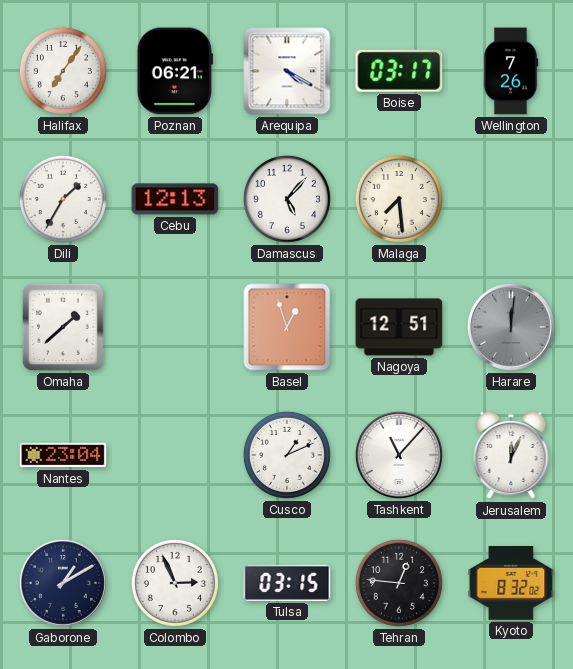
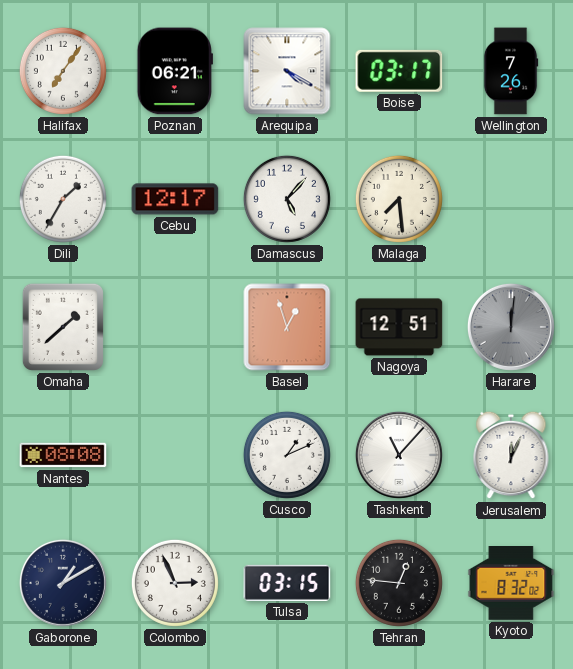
Cebu: 12:13 -> 12:17 (175, 199)
Nantes: 23:04 -> 08:08 (63, 455)
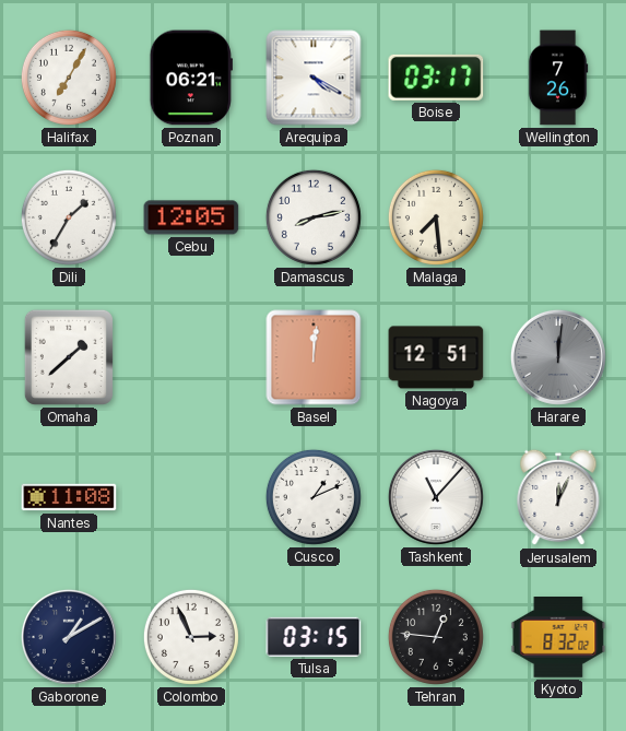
Halifax: 7:06 -> 7:05 (69, 78)
Cebu: 12:17 -> 12:05 (191, 217)
Damascus: 5:07 -> 8:13 (314, 217)
Basel: 12:57 -> 12:01 (314, 357)
Nantes: 08:08 -> 11:08 (69, 497)
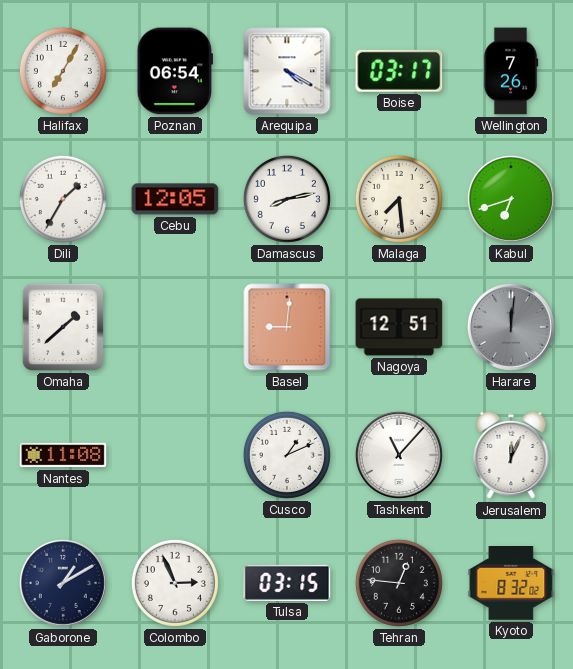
Poznan: 06:21 -> 06:54 (175, 71)
Kabul: none -> 6:42 (511, 199)
Basel: 12:01 -> 9:01 (287, 327)
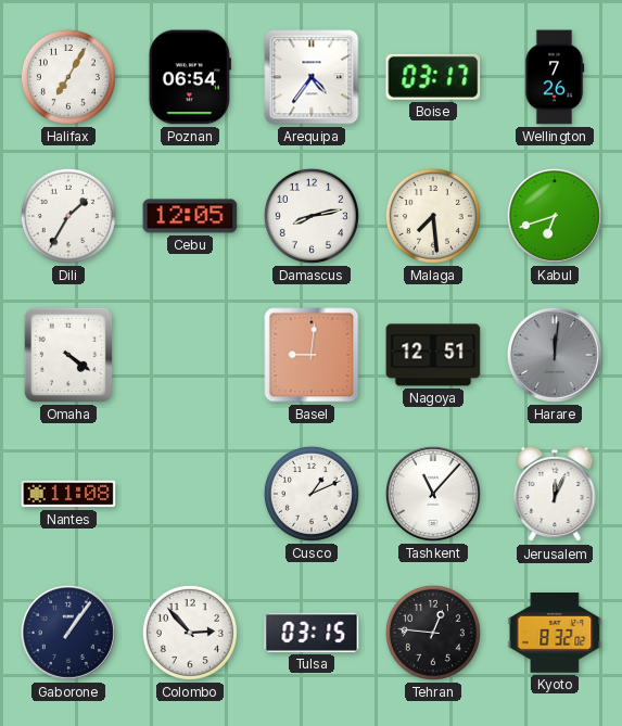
Arequipa: 4:20 -> 4:36 (312, 77)
Omaha: 1:38 -> 4:21 (68, 355)
Gaborone: 1:10 -> 1:06 (68, 633)
Colombo: 2:56 -> 2:53 (190, 633)
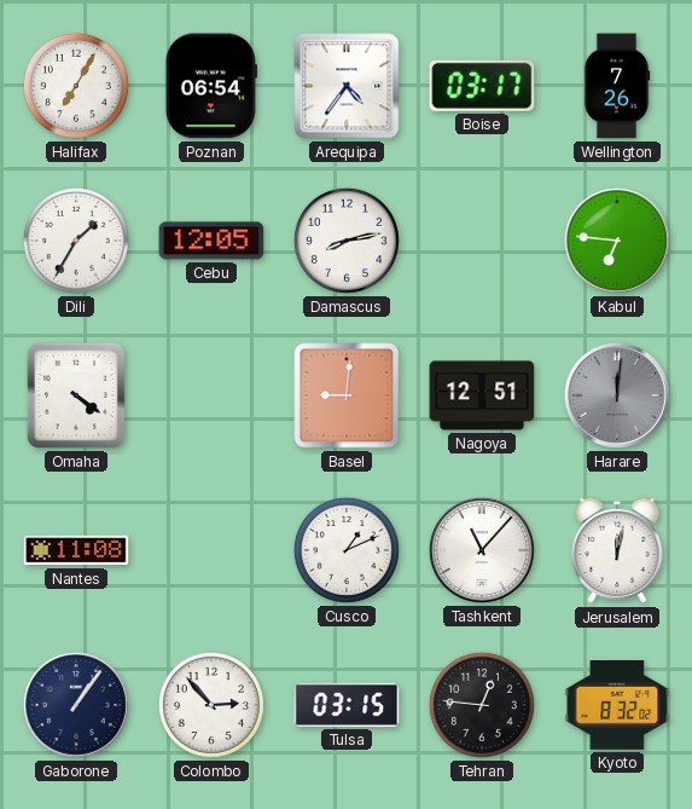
Malaga: 7:29 -> none (433, 216)
Kabul: 6:42 -> 6:46 (617, 241)
Jerusalem: 12:04 -> 12:02 (617, 550)
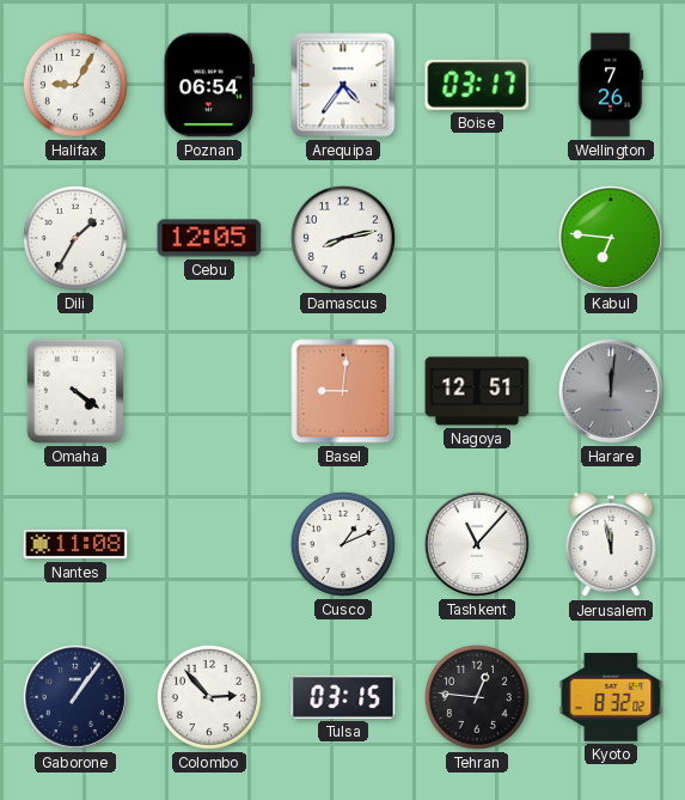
Halifax: 7:05 -> 9:05 (75, 85)
Jerusalem: 12:02 -> 11:58 (611, 544)
